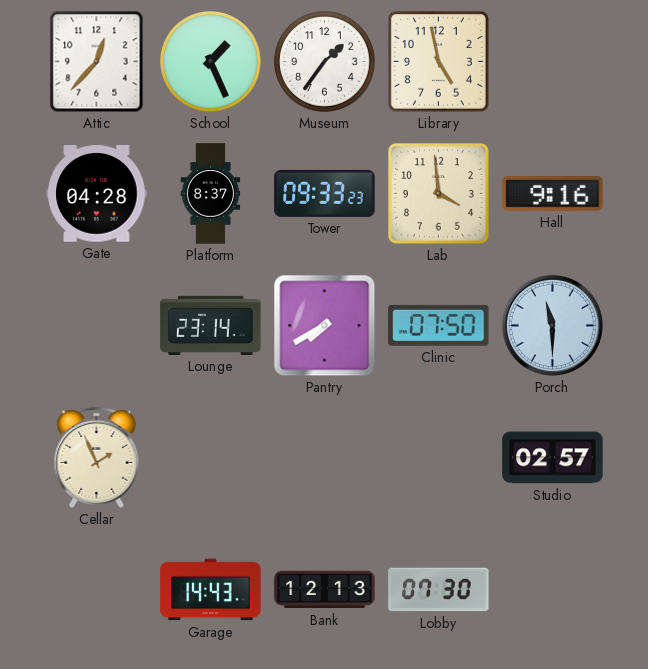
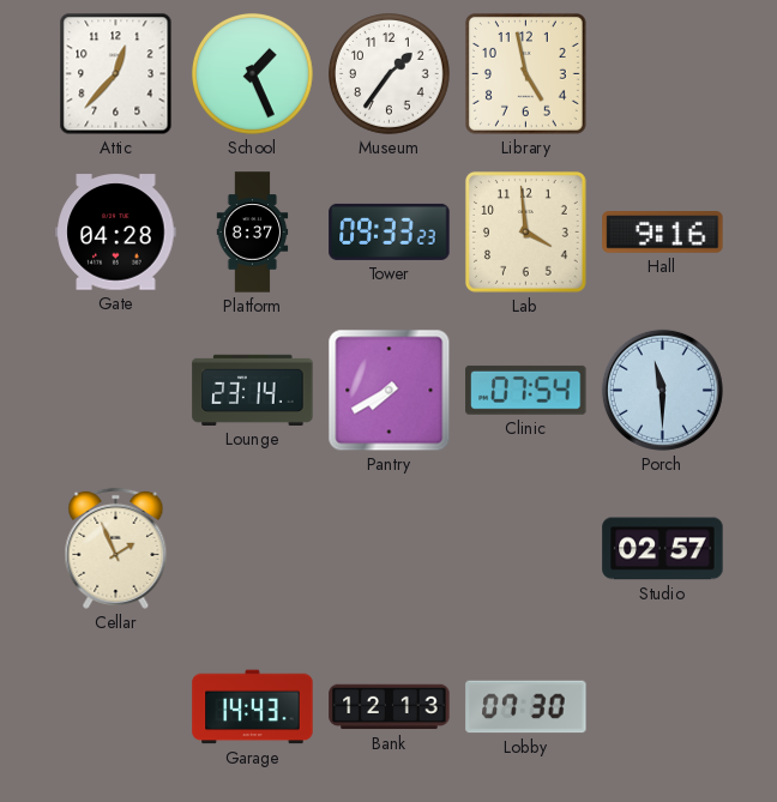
Clinic: 07:50 -> 07:54 (526, 390)
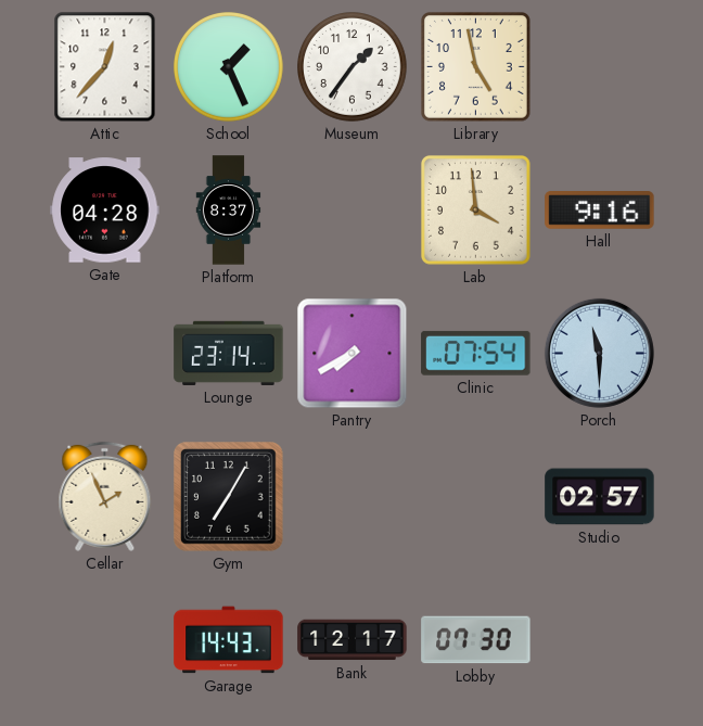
Tower: 09:33 -> none (390, 231)
Gym: none -> 7:05 (229, 497)
Bank: 12:13 -> 12:17 (353, 640)
